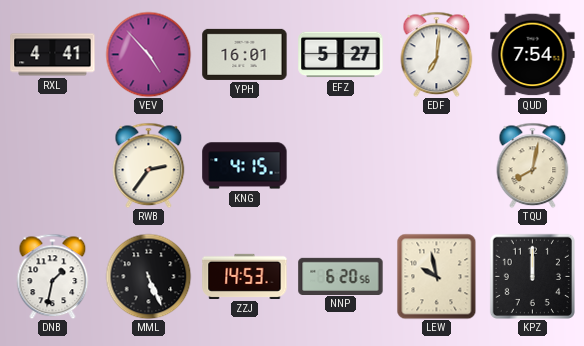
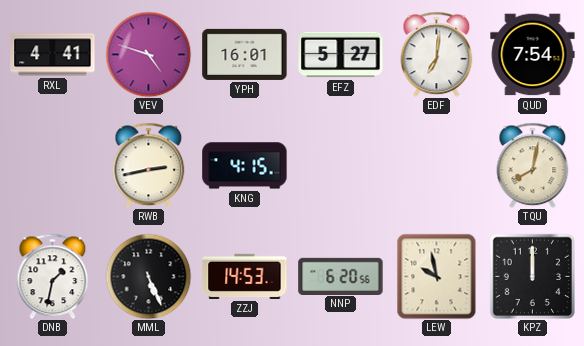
VEV: 4:53 -> 4:48 (148, 54)
RWB: 2:36 -> 2:43 (149, 165)
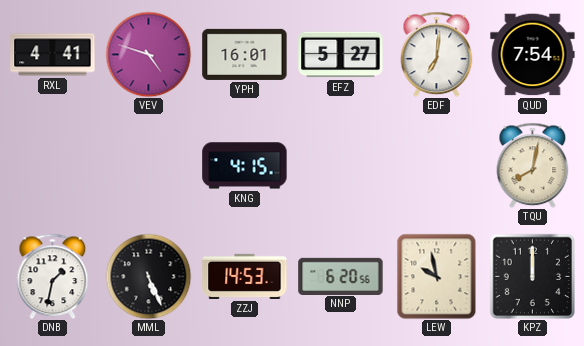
RWB: 2:43 -> none (149, 165)
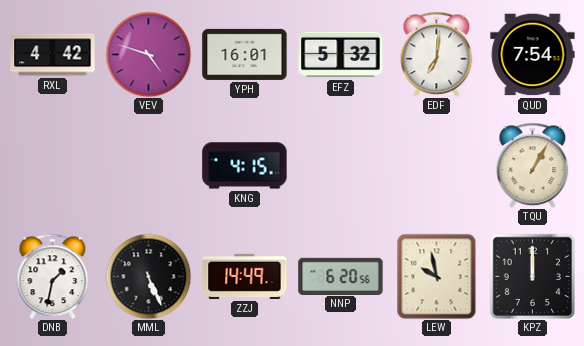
RXL: 4:41 -> 4:42 (53, 55)
EFZ: 5:27 -> 5:32 (341, 55)
TQU: 8:02 -> 1:05 (533, 165)
ZZJ: 14:53 -> 14:49 (245, 276)
